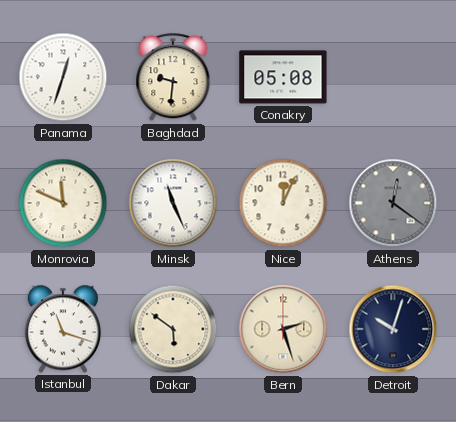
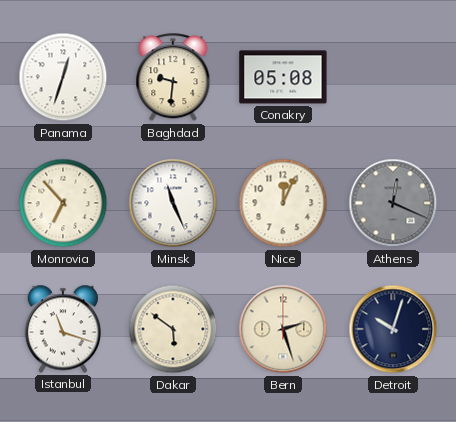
Monrovia: 11:49 -> 6:53 (63, 203)
Athens: 12:21 -> 12:19 (393, 203)
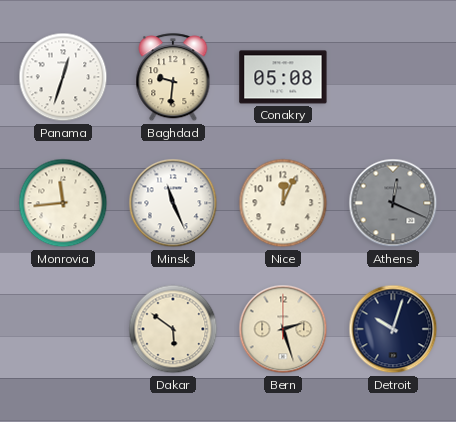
Monrovia: 6:53 -> 11:44 (63, 203)
Istanbul: 11:18 -> none (63, 329)
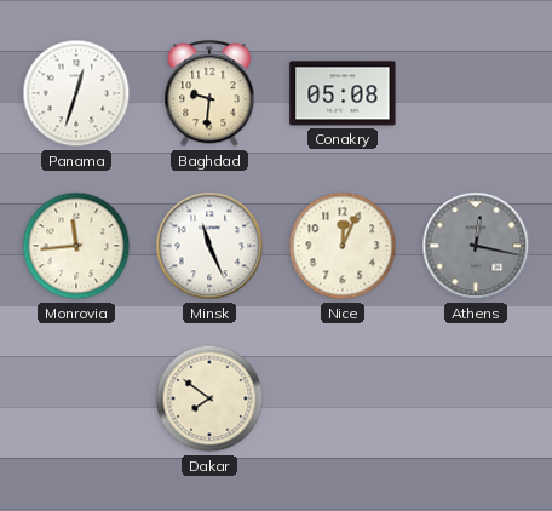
Athens: 12:19 -> 12:17 (476, 246)
Dakar: 5:51 -> 7:51 (209, 398)
Bern: 2:27 -> none (283, 329)
Detroit: 10:03 -> none (393, 329)
